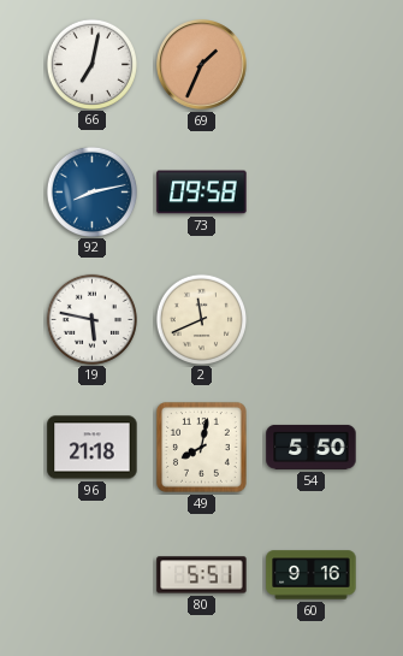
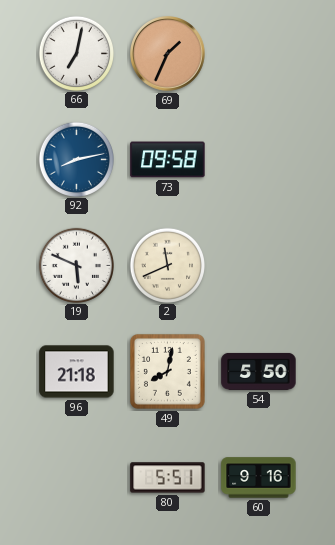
19: 5:47 -> 5:49 (76, 265)
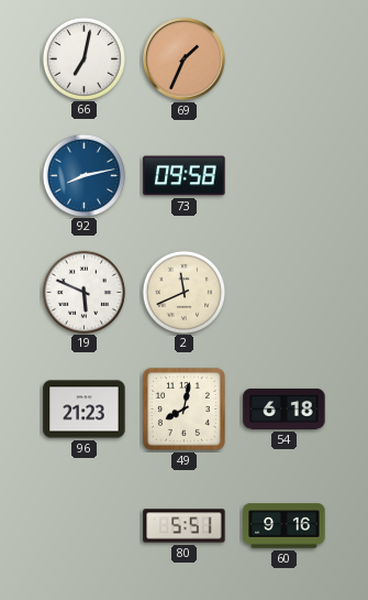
96: 21:18 -> 21:23 (85, 410)
54: 5:50 -> 6:18 (285, 408)
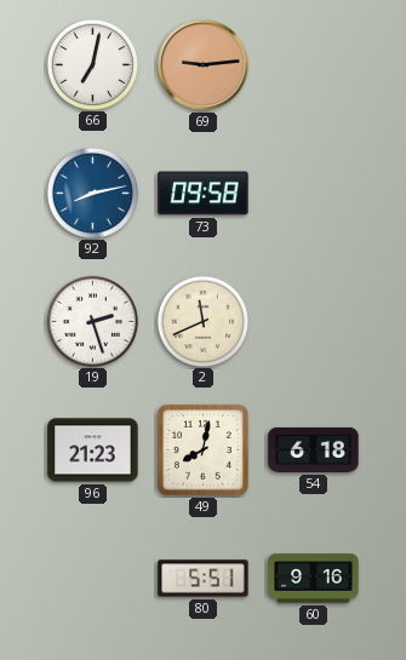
69: 1:34 -> 9:14 (204, 65)
19: 5:49 -> 2:27 (92, 321)
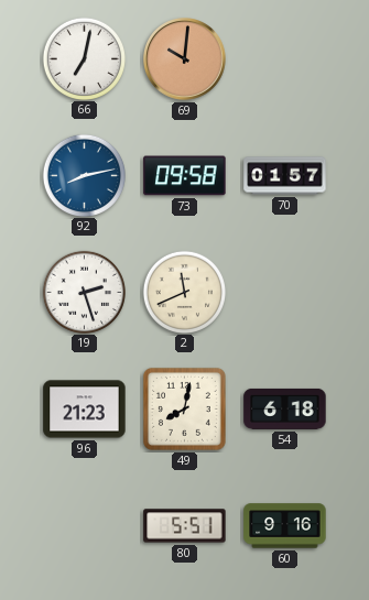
69: 9:14 -> 10:01 (185, 59)
70: none -> 01:57 (285, 176)
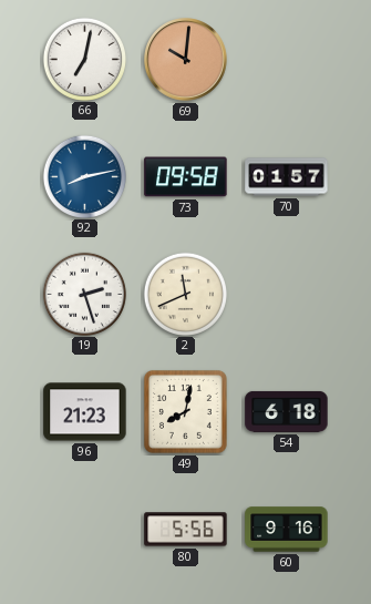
80: 5:51 -> 5:56 (186, 530)
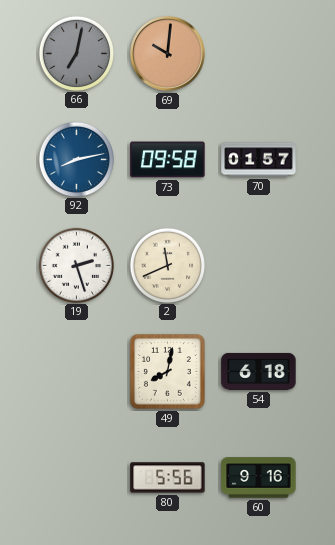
66 dial: white -> grey (76, 53)
96: 21:23 -> none (85, 412)
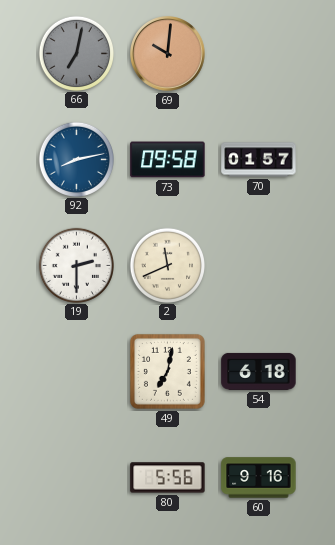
19: 2:27 -> 2:30 (76, 265)
49: 8:02 -> 7:02 (167, 371)
